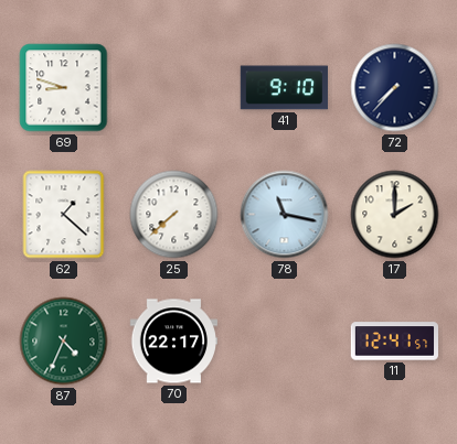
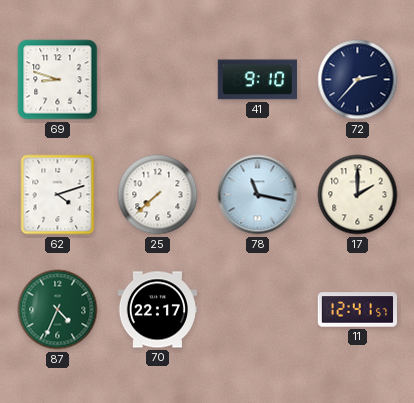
72: 7:37 -> 2:37 (358, 80)
62: 1:22 -> 4:12 (58, 195)
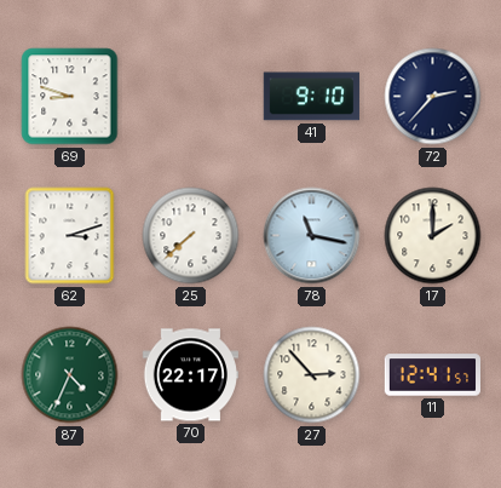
62: 4:12 -> 3:12 (70, 236)
27: none -> 2:53 (312, 375)
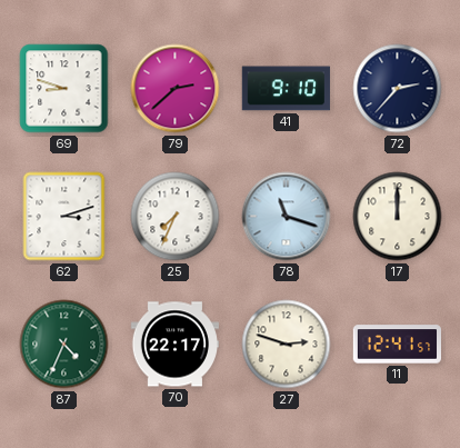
79: none -> 2:38 (176, 89)
25: 7:38 -> 7:34 (176, 217)
78: 11:17 -> 11:18 (287, 217)
17: 2:00 -> 12:00 (398, 217)
27: 2:53 -> 2:48 (287, 345)
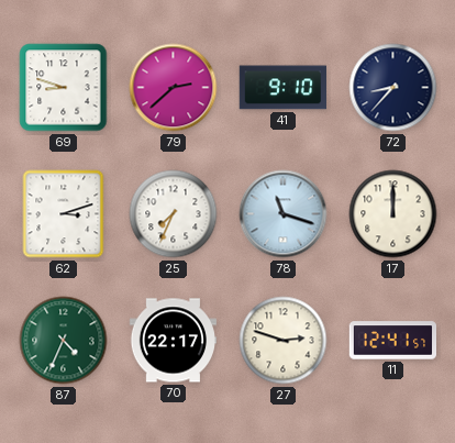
72: 2:37 -> 8:37 (393, 88)
